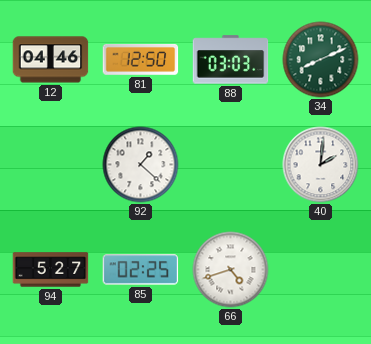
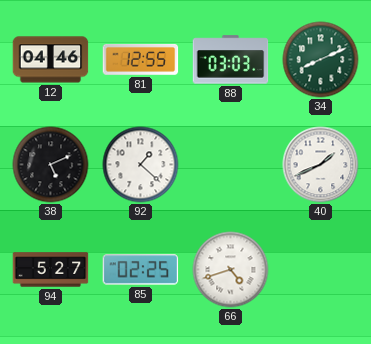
81: 12:50 -> 12:55 (141, 60)
38: none -> 5:11 (51, 165)
40: 2:01 -> 1:41 (321, 165)
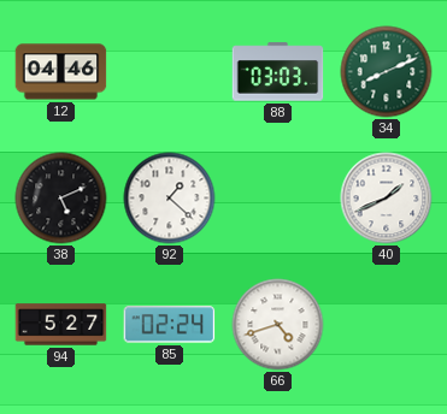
81: 12:55 -> none (141, 60)
85: 02:25 -> 02:24 (170, 325)
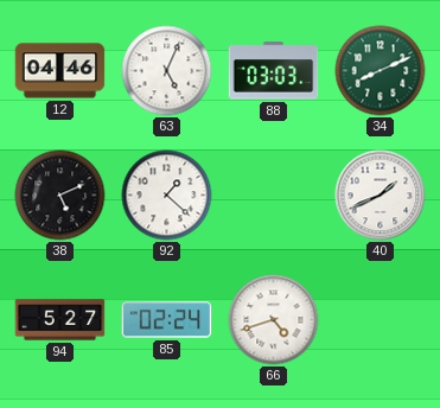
63: none -> 5:04 (167, 71)
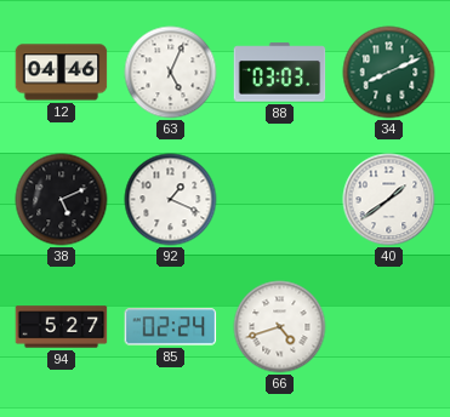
92: 1:22 -> 1:19 (171, 200)
40: 1:41 -> 1:39 (389, 200)
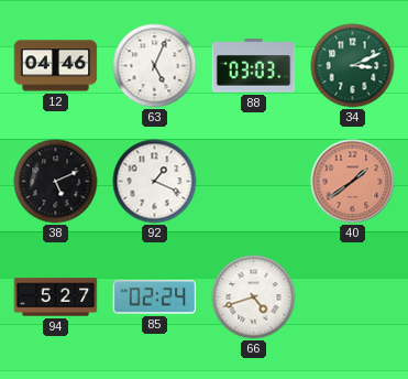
34: 8:11 -> 3:11 (353, 66)
40 dial: white -> salmon (353, 182)
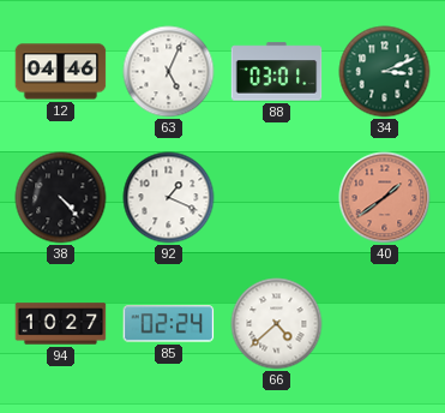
88: 03:03 -> 03:01 (277, 72)
38: 5:11 -> 4:23 (61, 198)
94: 5:27 -> 10:27 (61, 324)
66: 4:42 -> 4:38 (277, 324)
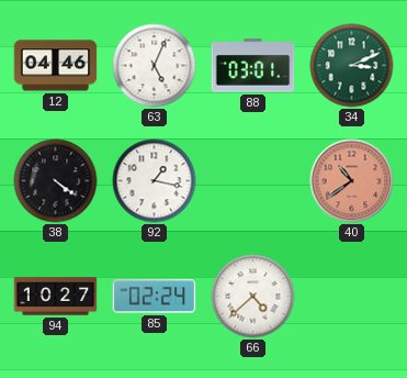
38: 4:23 -> 4:21 (56, 181)
92: 1:19 -> 1:17 (155, 181)
40: 1:39 -> 10:39 (352, 181)
